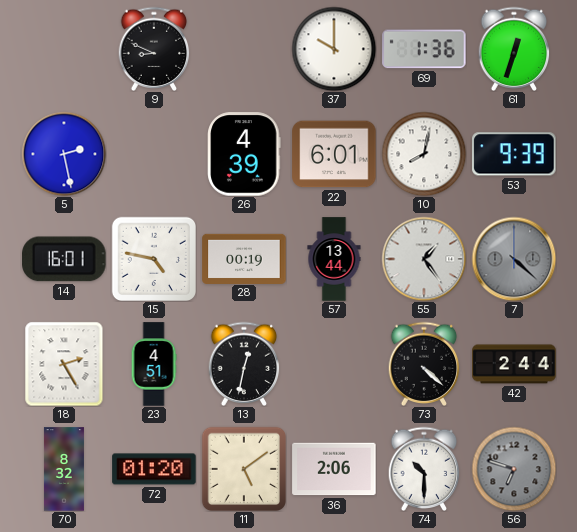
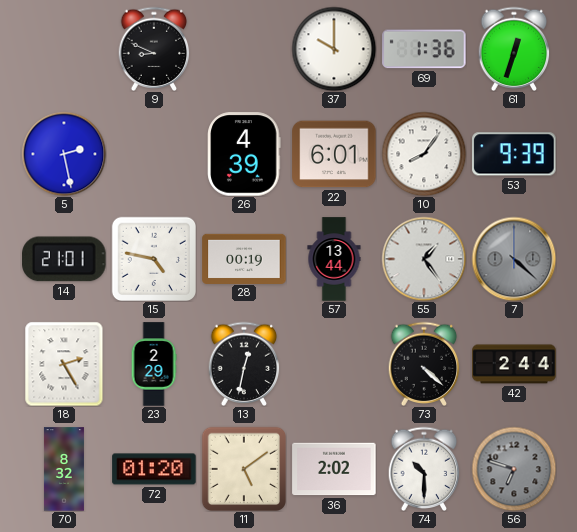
10: 8:02 -> 8:06 (424, 154)
14: 16:01 -> 21:01 (64, 259)
23: 4:51 -> 2:29 (154, 364)
36: 2:06 -> 2:02 (334, 469)
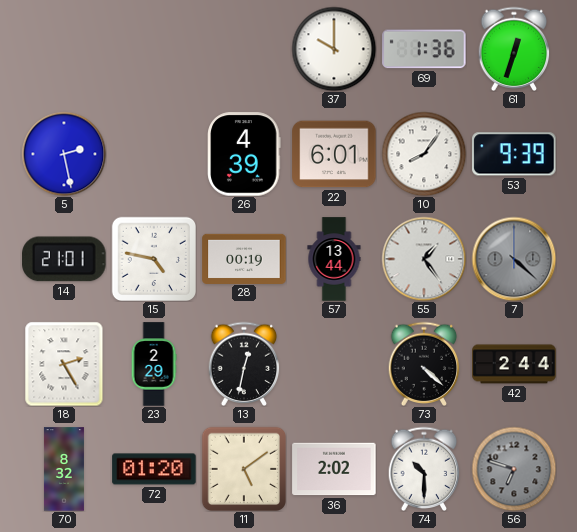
9: 8:49 -> none (154, 48)
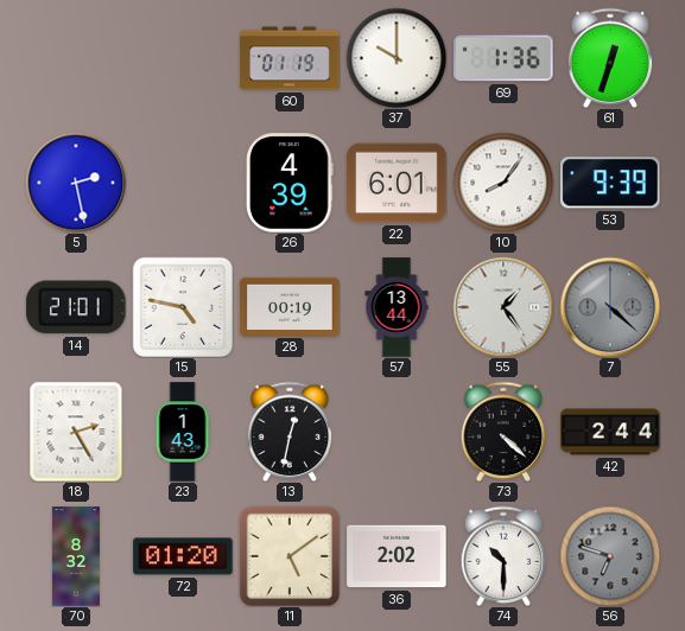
60: none -> 01:19 (290, 58)
23: 2:29 -> 1:43 (183, 432)
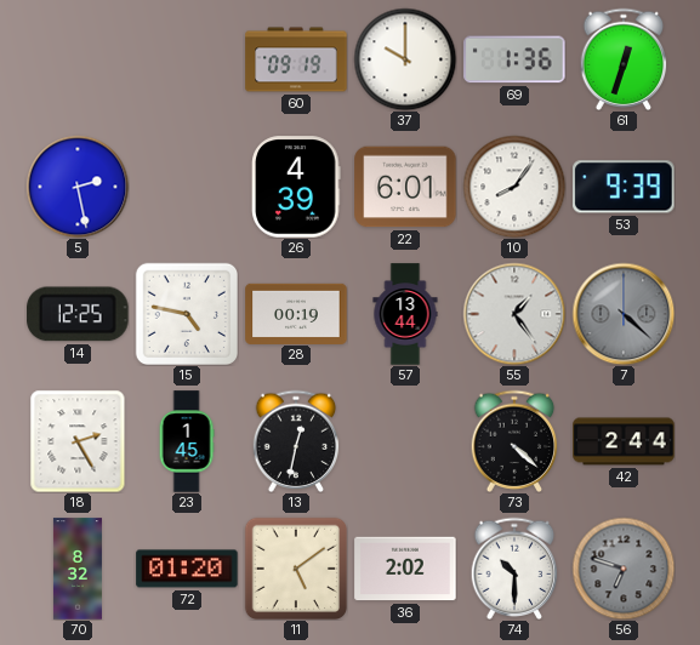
60: 01:19 -> 09:19 (296, 59)
14: 21:01 -> 12:25 (78, 314)
23: 1:43 -> 1:45 (187, 441)
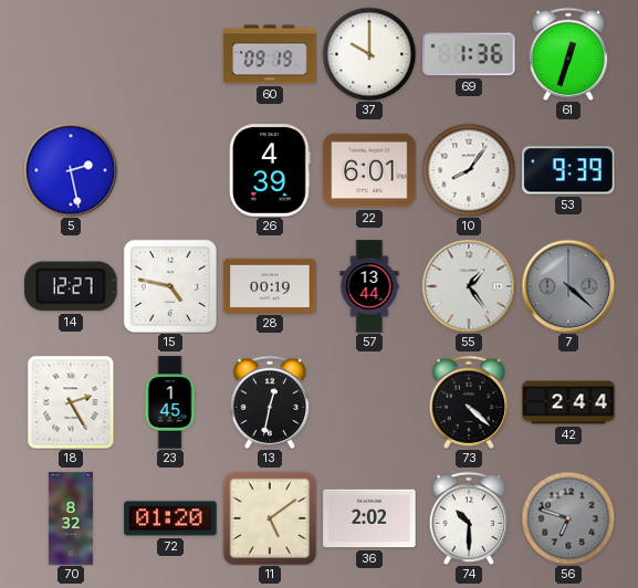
14: 12:25 -> 12:27 (71, 286)
